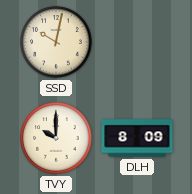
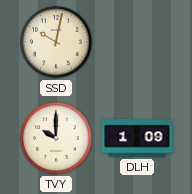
DLH: 8:09 -> 1:09 (137, 138)
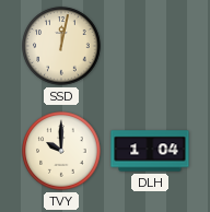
SSD: 10:02 -> 12:02 (61, 46)
DLH: 1:09 -> 1:04 (150, 151)
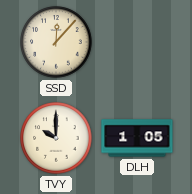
SSD: 12:02 -> 12:07 (56, 42)
DLH: 1:04 -> 1:05 (137, 138)
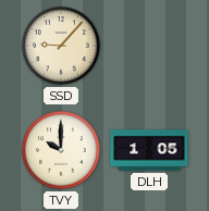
SSD: 12:07 -> 9:07 (61, 46)
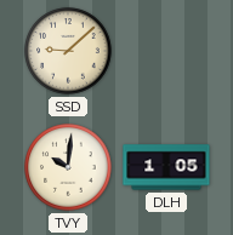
SSD: 9:07 -> 9:08 (68, 51)
TVY: 10:00 -> 10:01 (68, 167)
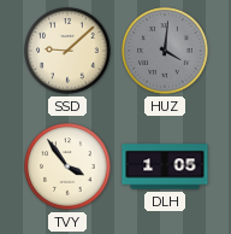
HUZ: none -> 4:01 (165, 51)
TVY: 10:01 -> 3:54 (67, 166)
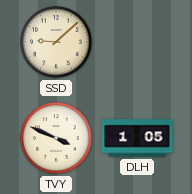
HUZ: 4:01 -> none (165, 51)
TVY: 3:54 -> 3:49 (56, 138)
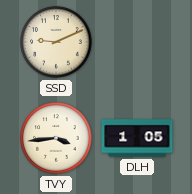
SSD: 9:08 -> 9:11 (56, 42)
TVY: 3:49 -> 3:44 (56, 138)
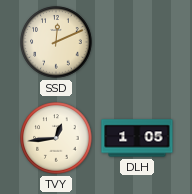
SSD: 9:11 -> 12:11 (56, 42)
TVY: 3:44 -> 12:44 (56, 138)
